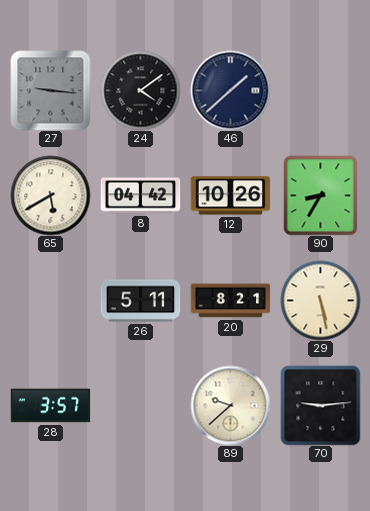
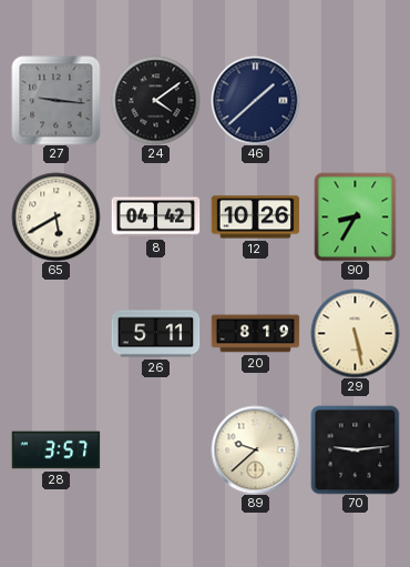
20: 8:21 -> 8:19 (255, 334)
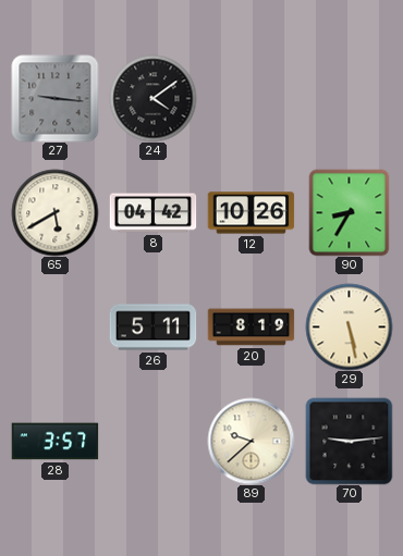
46: 1:38 -> none (255, 100)
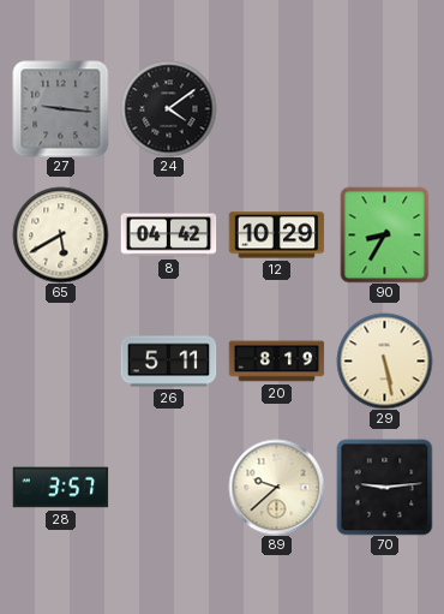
12: 10:26 -> 10:29 (276, 236)
